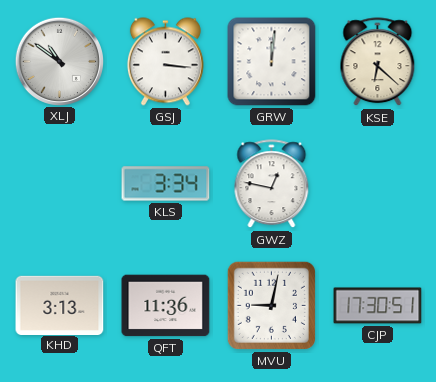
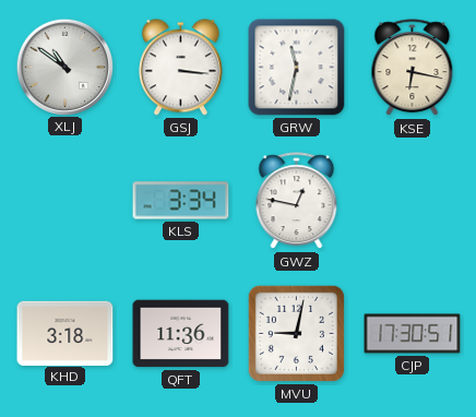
GRW: 12:01 -> 11:32 (297, 68)
KSE: 6:22 -> 6:17 (413, 68)
KHD: 3:13 -> 3:18 (66, 333)
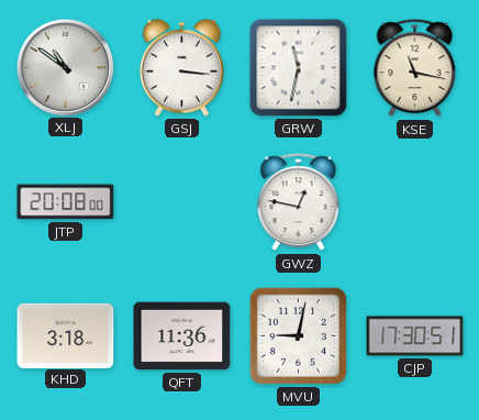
KSE: 6:17 -> 11:17 (415, 68)
JTP: none -> 20:08 (66, 202)
KLS: 3:34 -> none (181, 201)
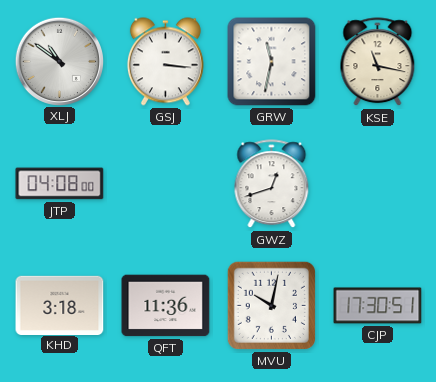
JTP: 20:08 -> 04:08 (60, 184)
GWZ: 12:47 -> 12:42 (272, 184)
MVU: 9:02 -> 10:02 (271, 305)
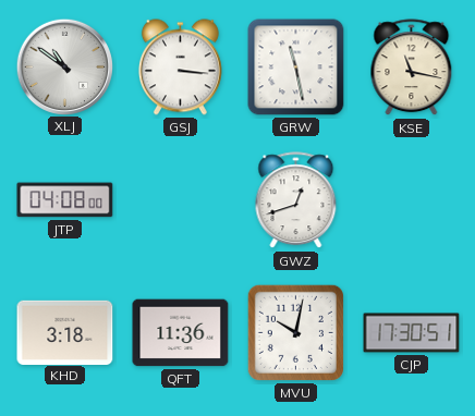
GRW: 11:32 -> 11:28 (296, 68)
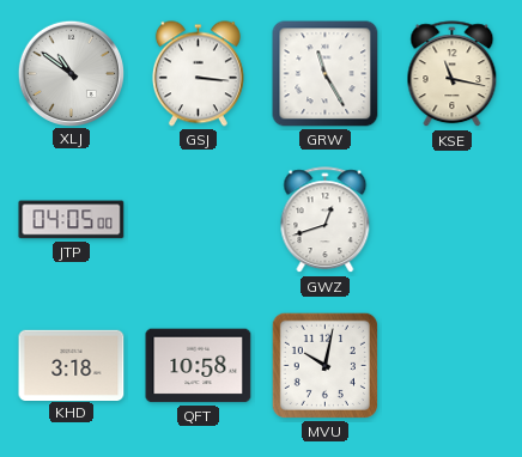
GRW: 11:28 -> 11:25 (326, 74)
JTP: 04:08 -> 04:05 (72, 220)
QFT: 11:36 -> 10:58 (199, 366)
CJP: 17:30 -> none (412, 333)
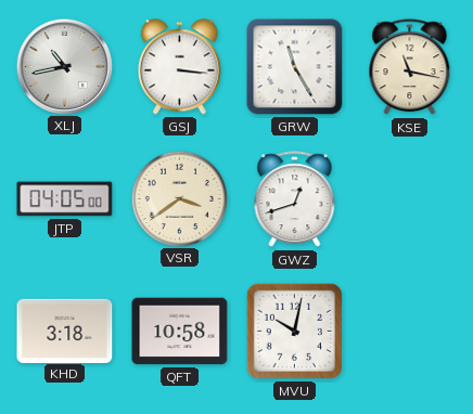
XLJ: 10:51 -> 10:43 (64, 66)
VSR: none -> 3:39 (179, 198)
